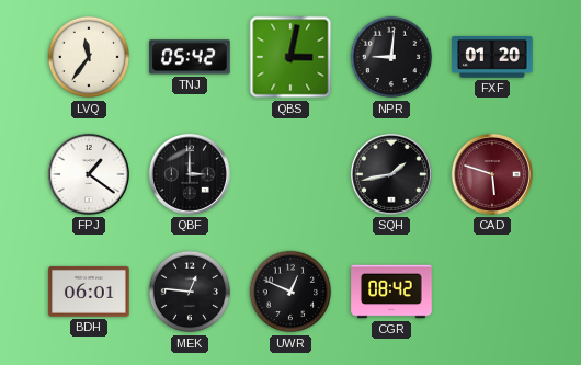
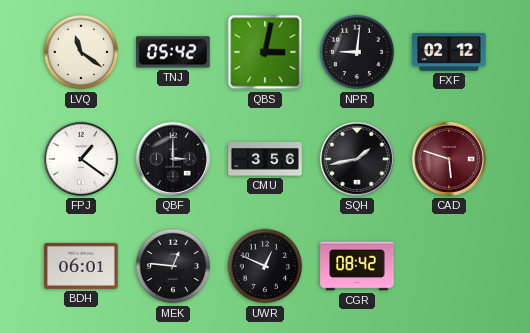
LVQ: 11:36 -> 11:21 (81, 52)
FXF: 01:20 -> 02:12 (449, 52)
CMU: none -> 3:56 (265, 159)
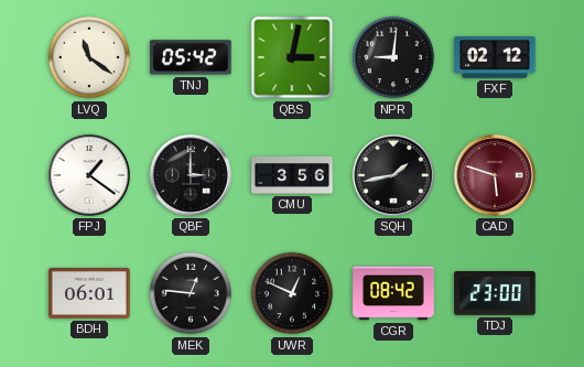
TDJ: none -> 23:00 (495, 294)
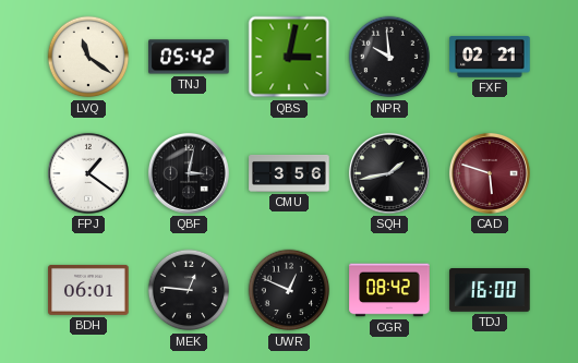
NPR: 9:01 -> 9:59 (389, 57)
FXF: 02:12 -> 02:21 (490, 57)
QBF: 3:00 -> 3:02 (189, 173)
TDJ: 23:00 -> 16:00 (490, 291)
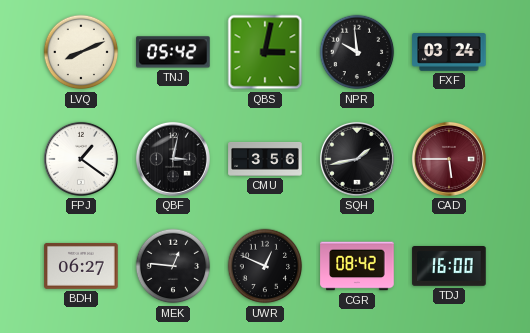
LVQ: 11:21 -> 8:11 (81, 52)
FXF: 02:21 -> 03:24 (449, 52)
CAD: 5:48 -> 5:45 (449, 159)
BDH: 06:01 -> 06:27 (81, 266)
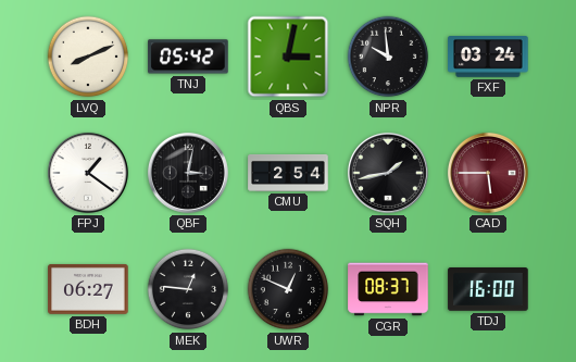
CMU: 3:56 -> 2:54 (288, 173)
CGR: 08:42 -> 08:37 (388, 289)
